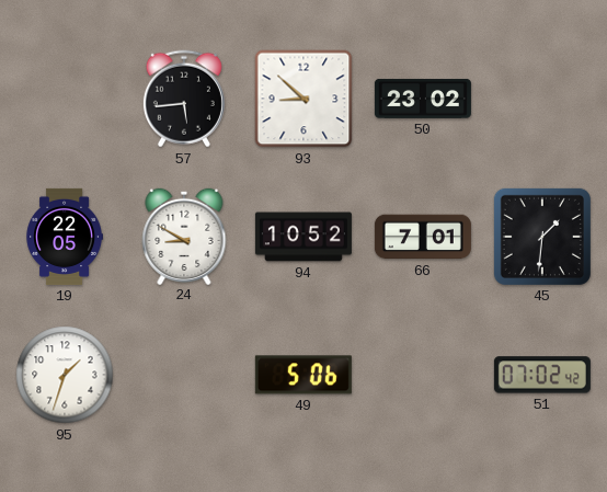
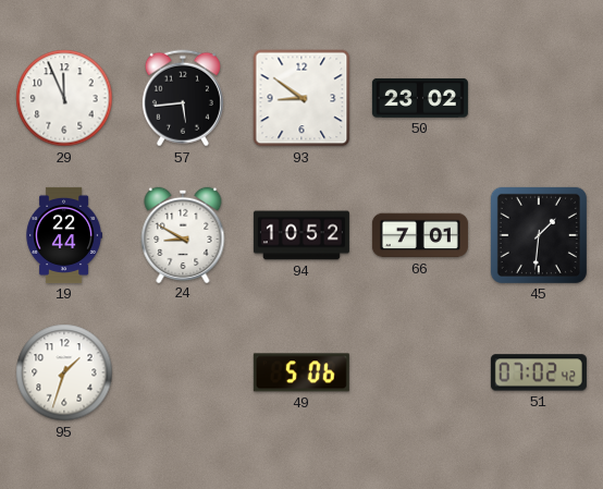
29: none -> 11:56 (64, 98)
93: 8:52 -> 8:51 (301, 98)
19: 22:05 -> 22:44 (63, 235)
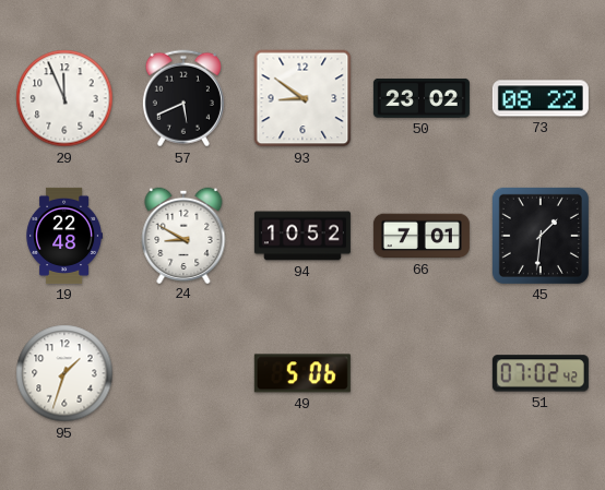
57: 5:44 -> 5:41 (183, 98)
73: none -> 08:22 (541, 98)
19: 22:44 -> 22:48 (63, 236)
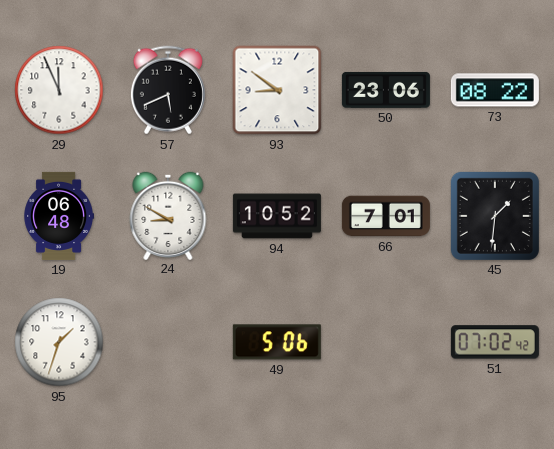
50: 23:02 -> 23:06 (386, 90)
19: 22:48 -> 06:48 (58, 216)
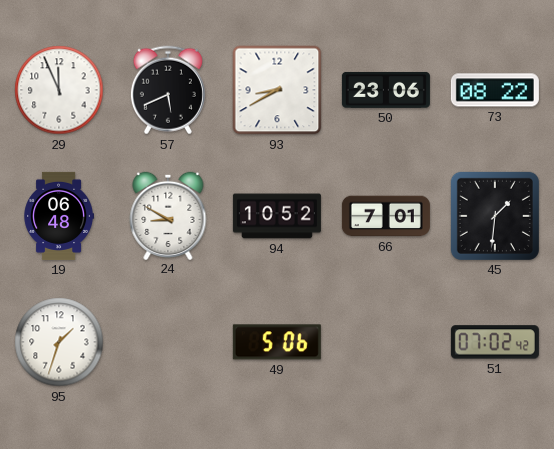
93: 8:51 -> 8:40 (277, 90)
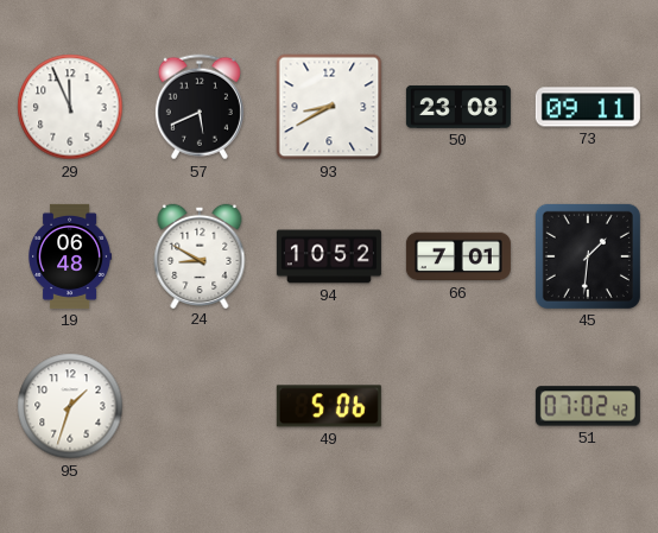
50: 23:06 -> 23:08 (458, 107)
73: 08:22 -> 09:11 (588, 107)
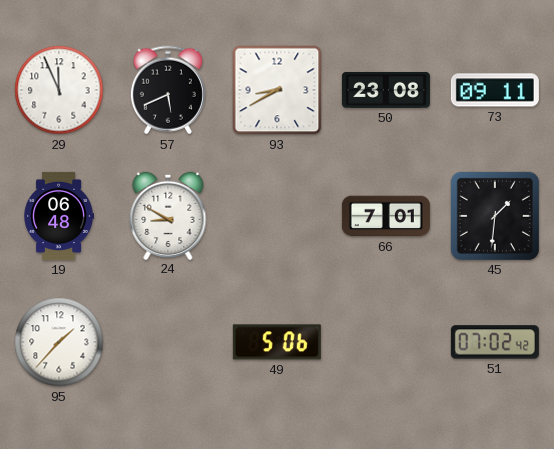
94: 10:52 -> none (329, 256)
95: 1:33 -> 1:37 (59, 342)
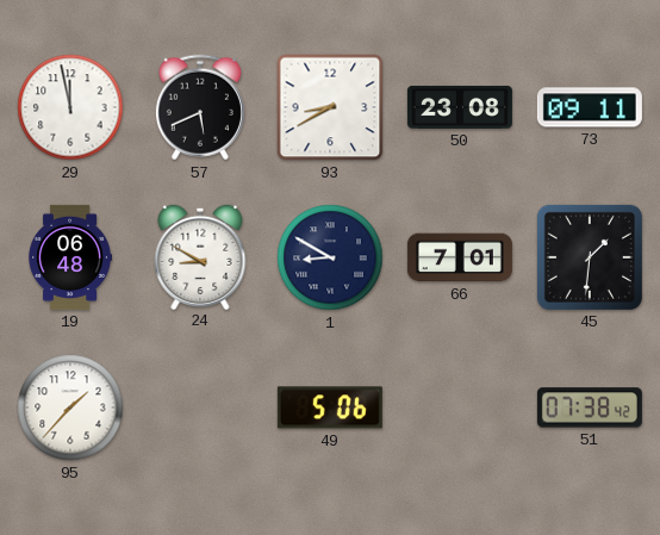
29: 11:56 -> 11:58 (70, 107)
1: none -> 8:50 (330, 257)
51: 07:02 -> 07:38 (590, 408)
